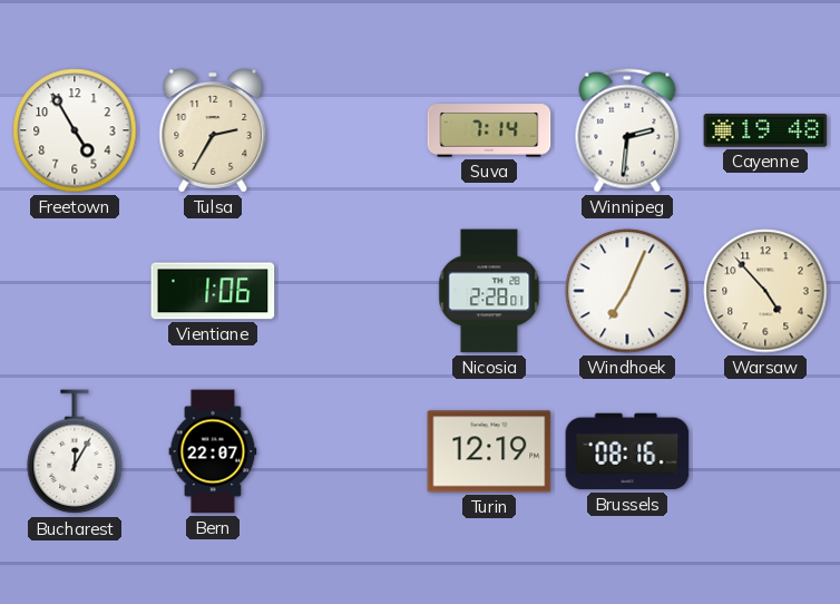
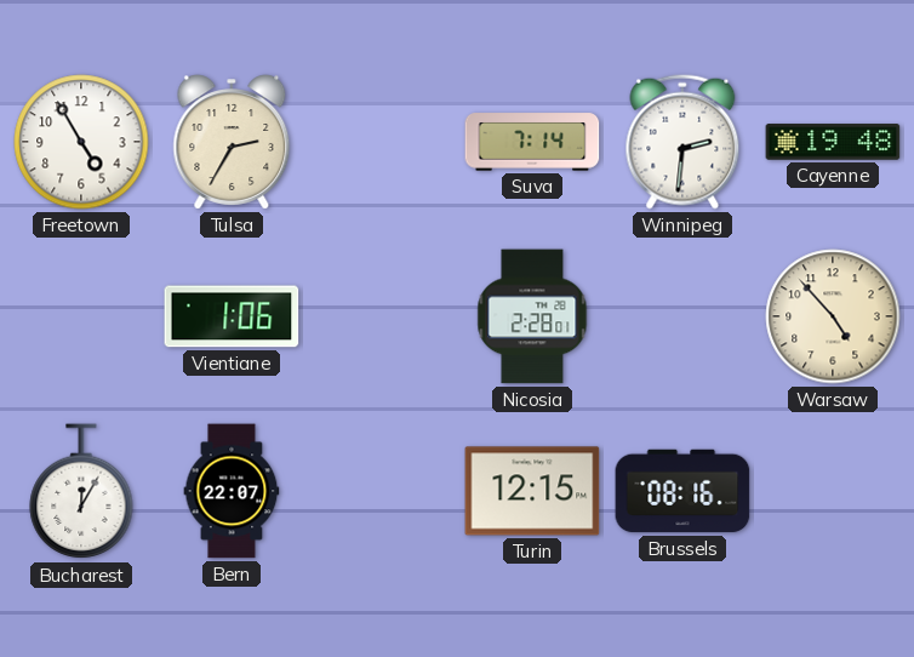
Windhoek: 7:04 -> none (627, 291)
Turin: 12:19 -> 12:15 (532, 491)
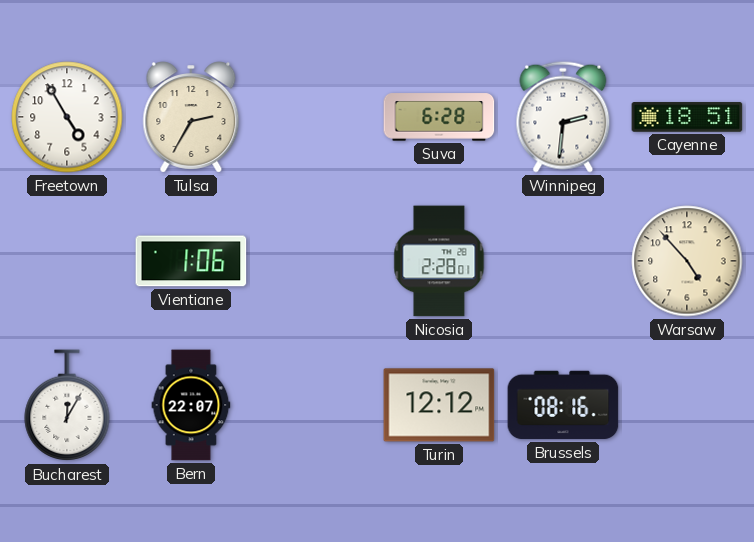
Suva: 7:14 -> 6:28 (439, 117)
Cayenne: 19:48 -> 18:51 (687, 117)
Turin: 12:15 -> 12:12 (439, 405)
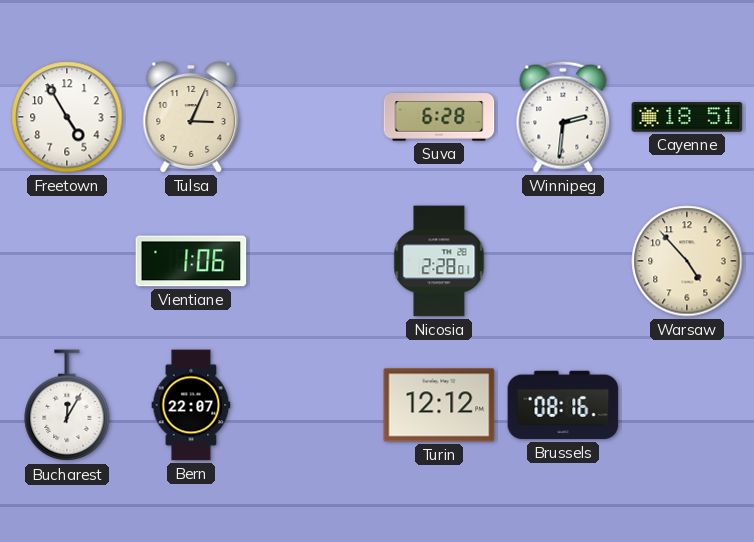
Tulsa: 2:35 -> 3:04 (191, 117)
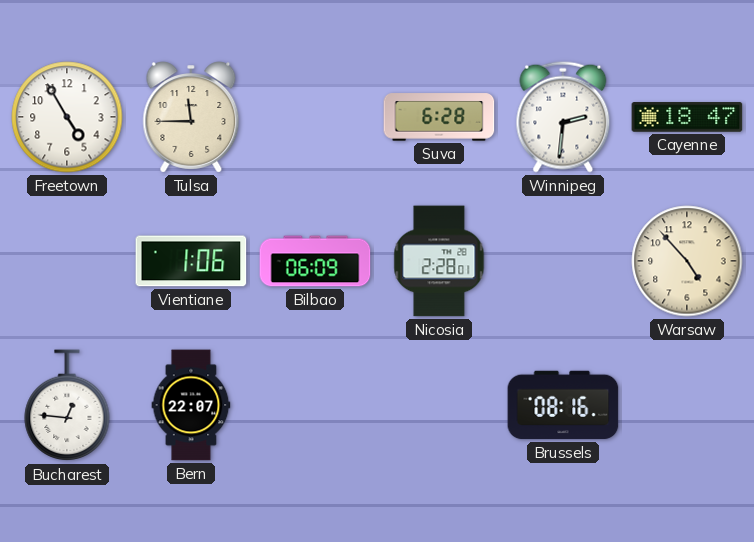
Tulsa: 3:04 -> 11:45 (191, 117)
Cayenne: 18:51 -> 18:47 (687, 117)
Bilbao: none -> 06:09 (315, 261)
Bucharest: 12:05 -> 12:46 (67, 406)
Turin: 12:12 -> none (439, 405)
